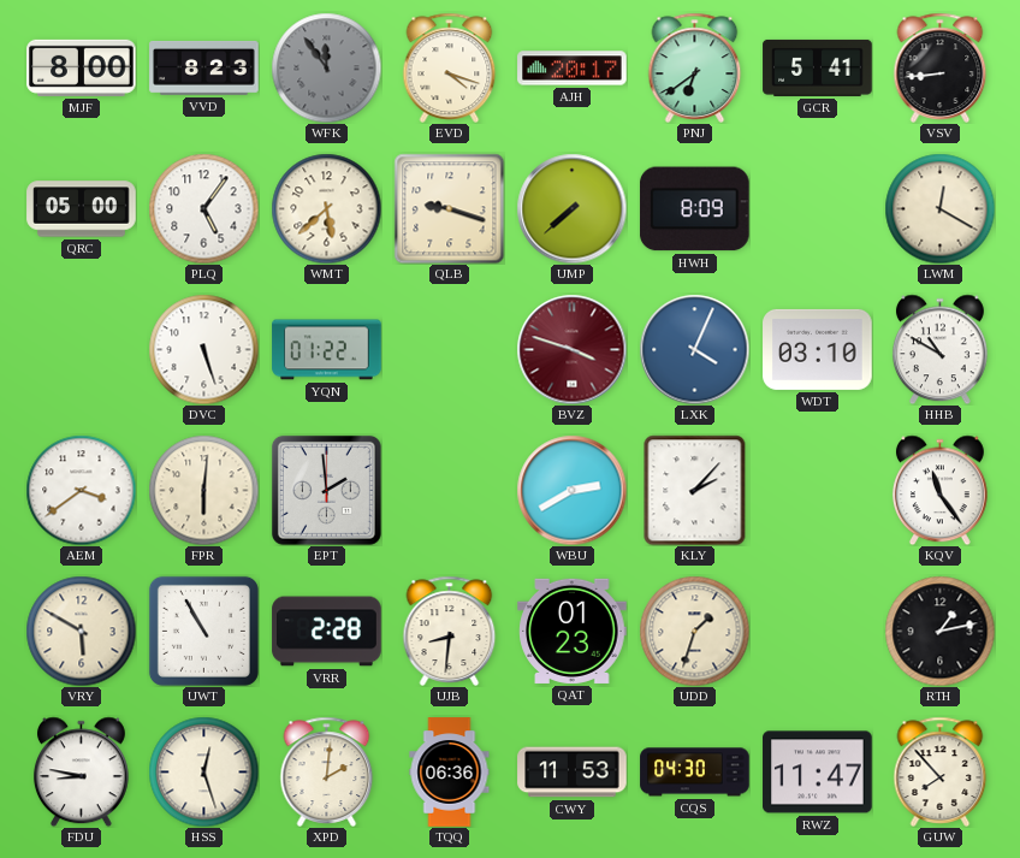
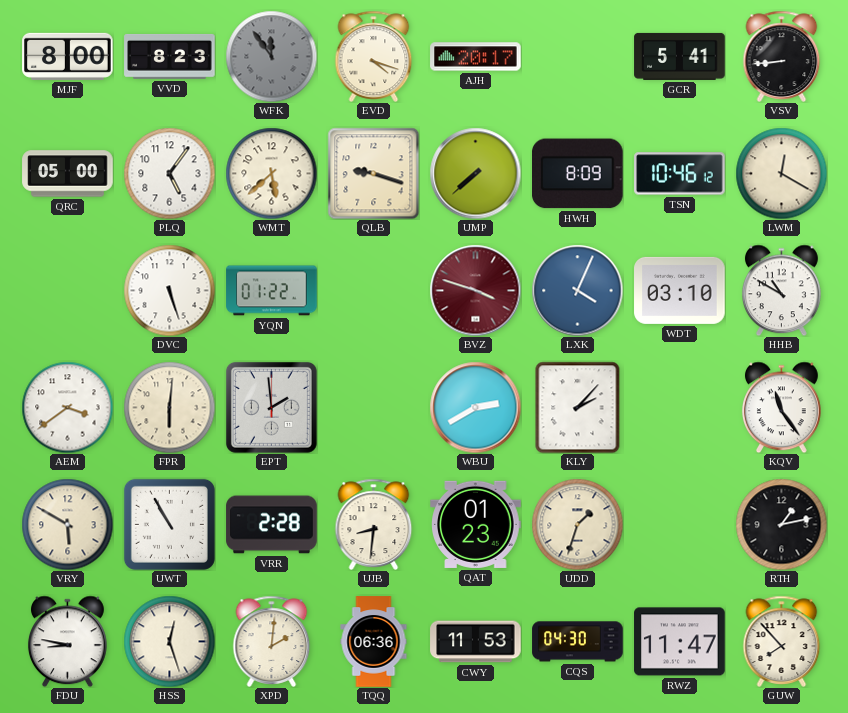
PNJ: 6:39 -> none (695, 67)
TSN: none -> 10:46 (680, 174)
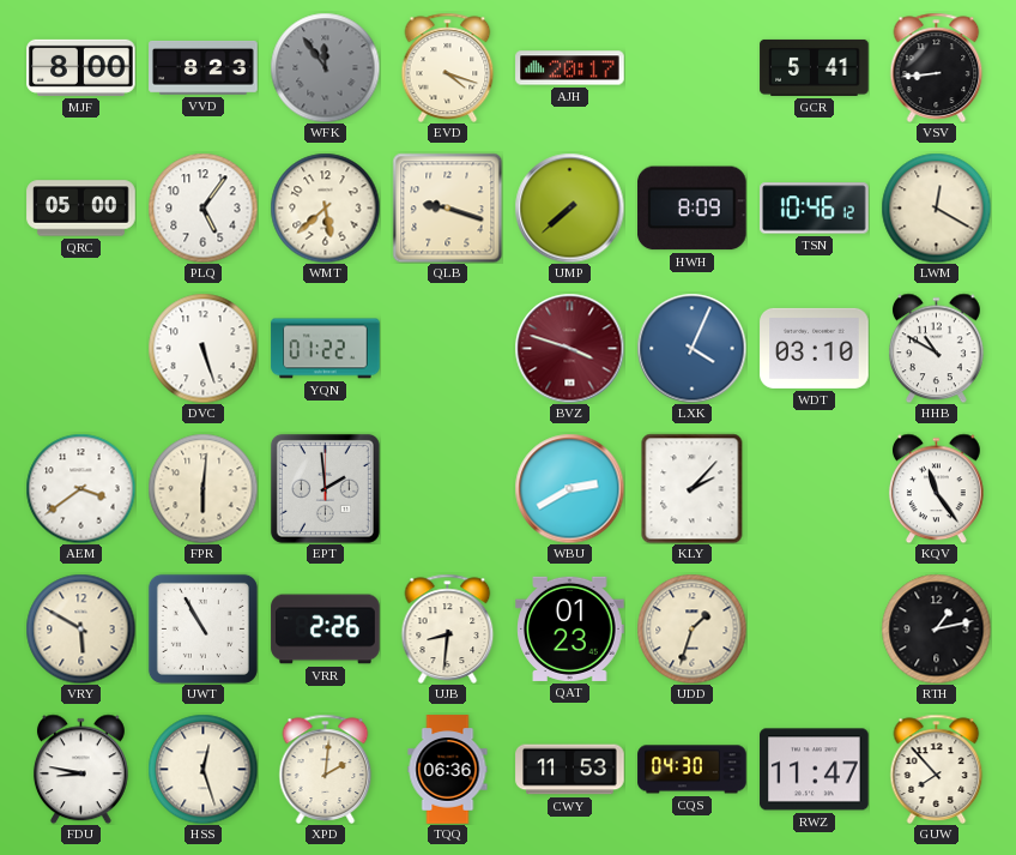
VRR: 2:28 -> 2:26 (326, 630)
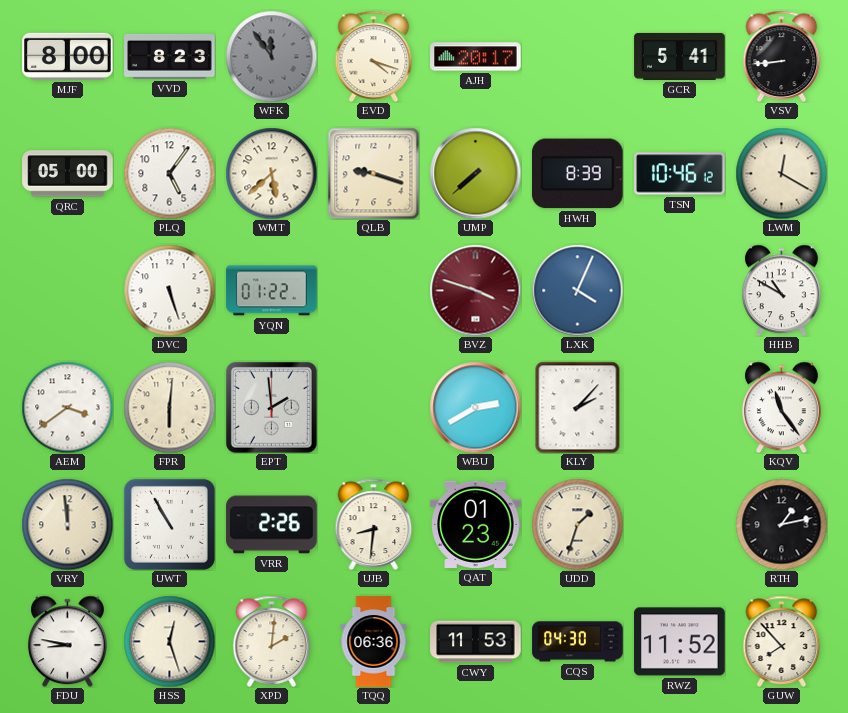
HWH: 8:09 -> 8:39 (578, 174)
WDT: 03:10 -> none (815, 348)
VRY: 5:50 -> 11:59 (67, 524)
RWZ: 11:47 -> 11:52 (680, 642)
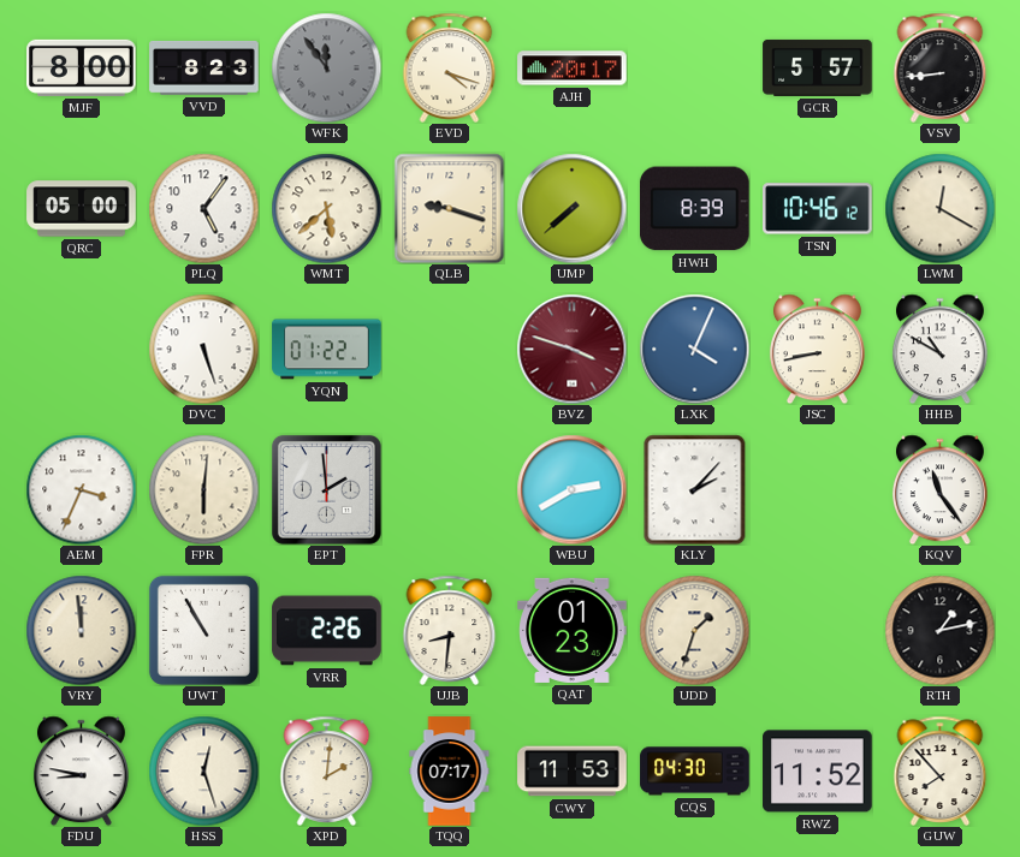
GCR: 5:41 -> 5:57 (818, 67)
JSC: none -> 8:43 (817, 349)
AEM: 3:39 -> 3:34 (81, 489)
TQQ: 06:36 -> 07:17 (450, 772)
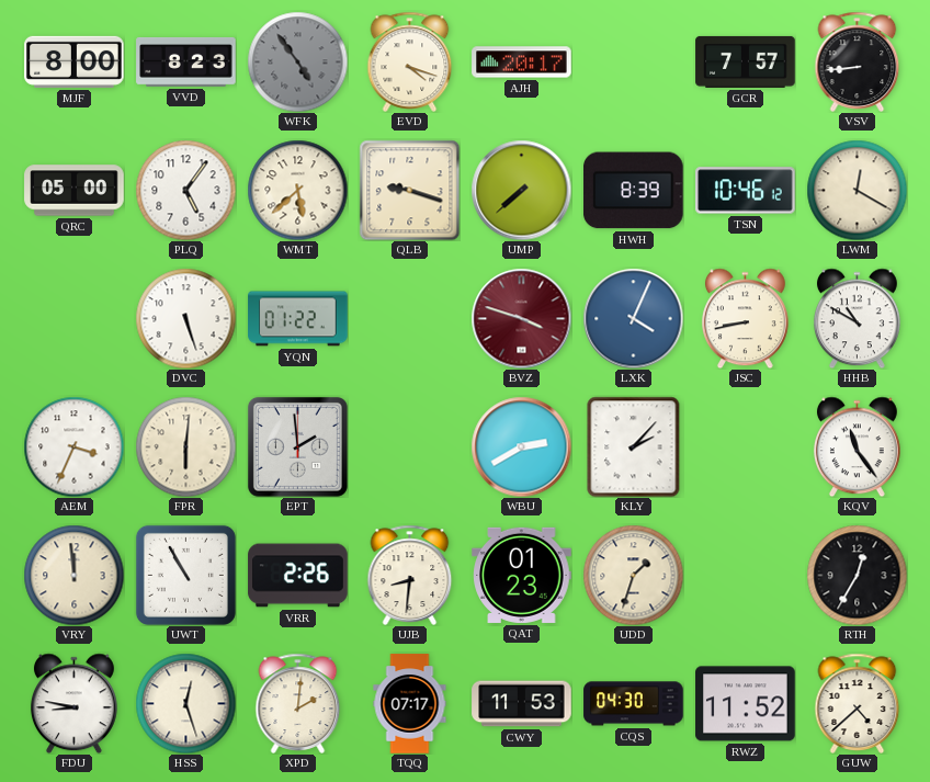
WFK: 11:54 -> 4:54 (297, 61)
GCR: 5:57 -> 7:57 (746, 61)
RTH: 1:13 -> 12:35 (857, 575)
GUW: 7:53 -> 4:38 (858, 703)
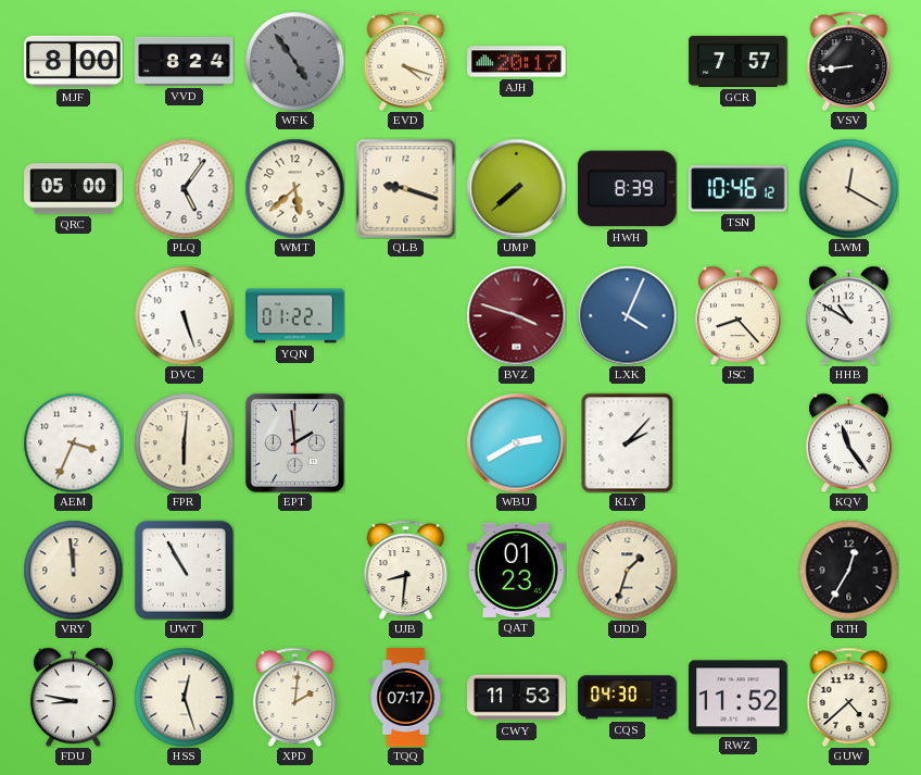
VVD: 8:23 -> 8:24 (185, 62)
JSC: 8:43 -> 8:23 (737, 315)
VRR: 2:26 -> none (298, 576)
